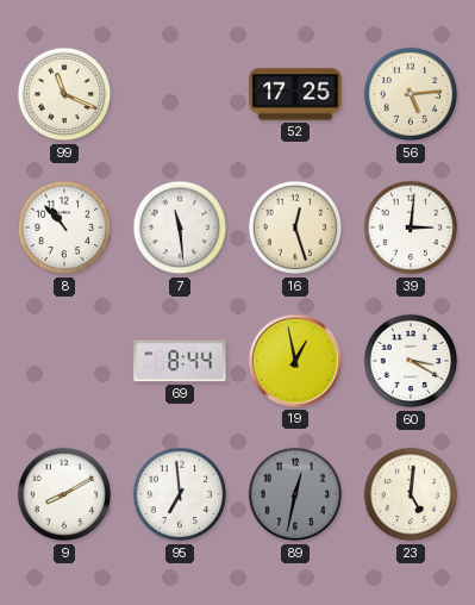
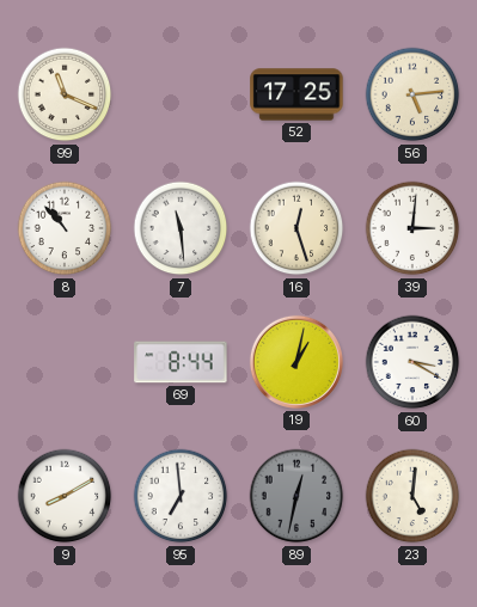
19: 12:58 -> 1:02 (296, 362)
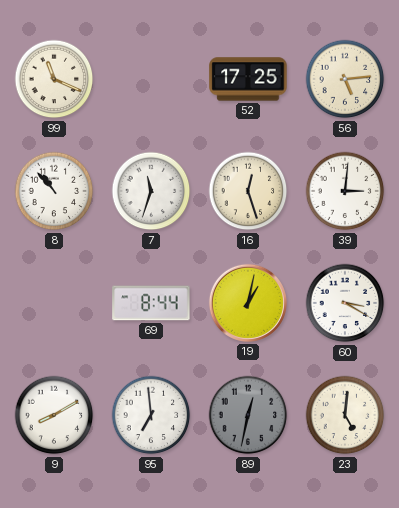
7: 11:29 -> 11:33 (151, 191)
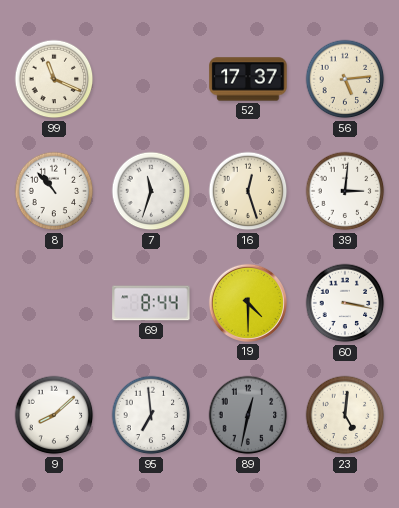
52: 17:25 -> 17:37 (248, 79)
19: 1:02 -> 4:30 (248, 303)
60: 3:20 -> 3:17 (345, 303)
9: 8:10 -> 8:08 (54, 415)
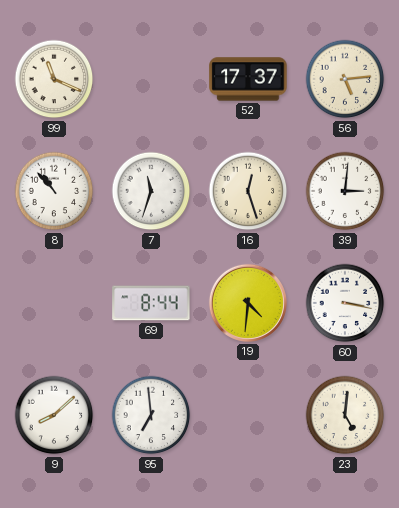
19: 4:30 -> 4:31 (248, 303)
89: 12:32 -> none (248, 415)
